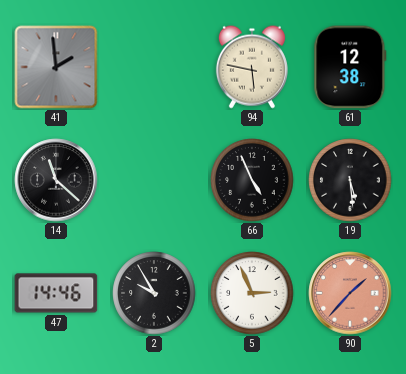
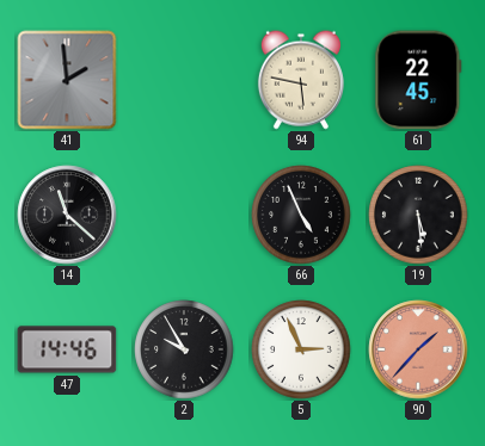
61: 12:38 -> 22:45 (418, 80)
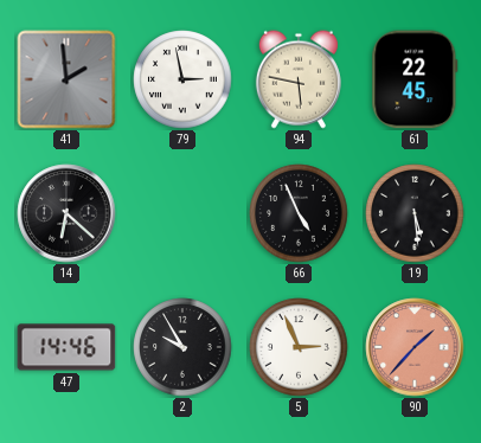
79: none -> 2:58 (182, 79)
14: 11:22 -> 6:22 (66, 213)
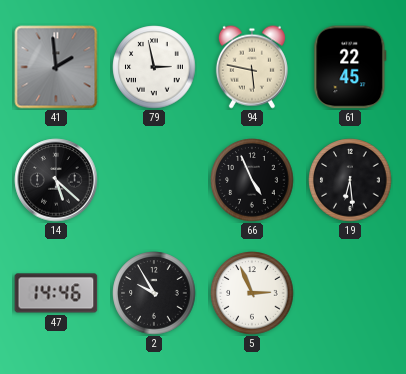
14: 6:22 -> 5:22 (56, 180)
19: 5:29 -> 6:29 (350, 180)
90: 1:37 -> none (415, 347)
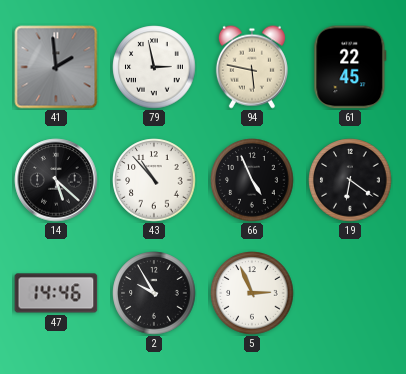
43: none -> 10:53 (154, 180)
19: 6:29 -> 6:21 (350, 180)
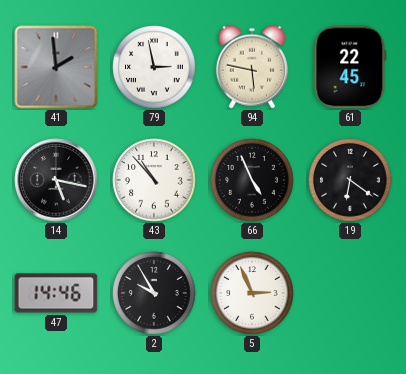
14: 5:22 -> 5:17 (56, 180)
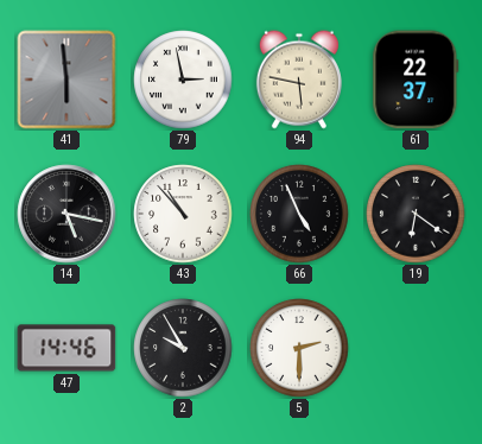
41: 1:59 -> 5:59 (66, 80)
61: 22:45 -> 22:37 (416, 80)
5: 2:56 -> 2:30 (299, 348)
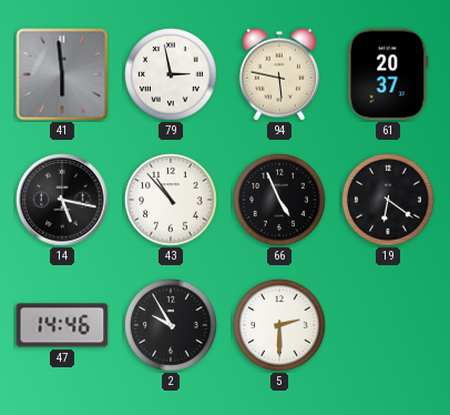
61: 22:37 -> 20:37 (388, 74)
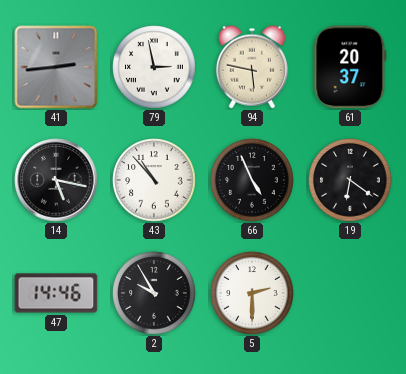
41: 5:59 -> 2:44 (56, 67)
